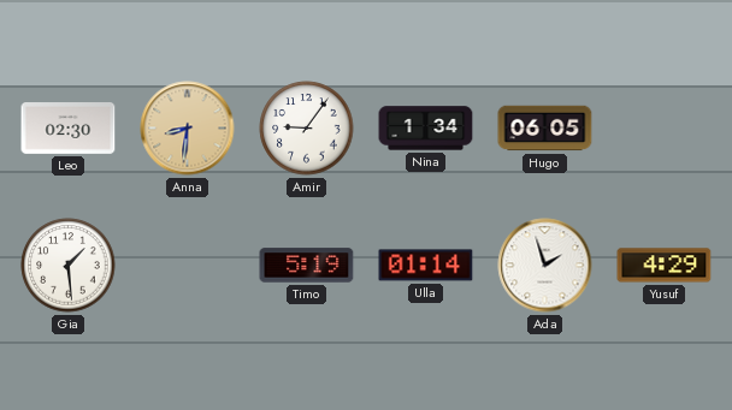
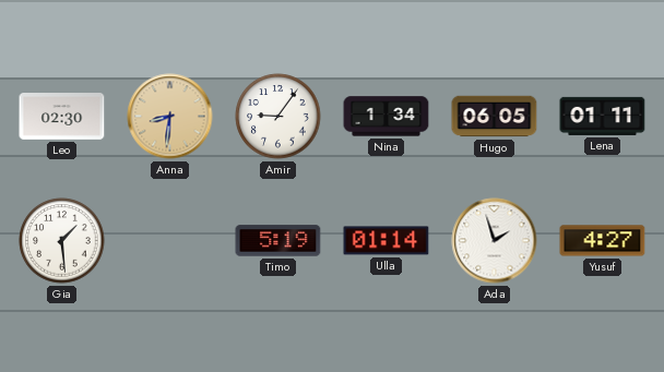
Lena: none -> 01:11 (603, 116)
Yusuf: 4:29 -> 4:27 (603, 241)
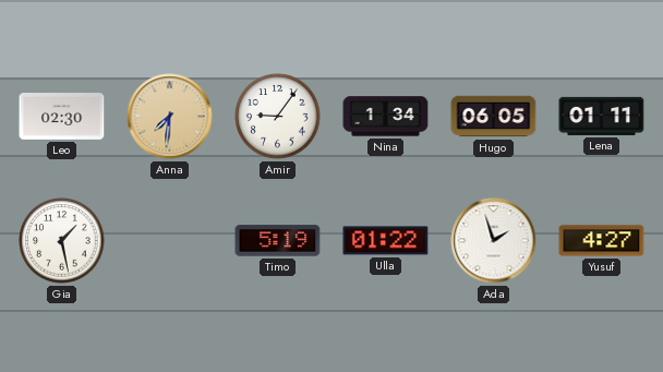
Anna: 8:31 -> 7:31 (170, 117)
Gia: 1:29 -> 1:28 (62, 241)
Ulla: 01:14 -> 01:22 (386, 241)
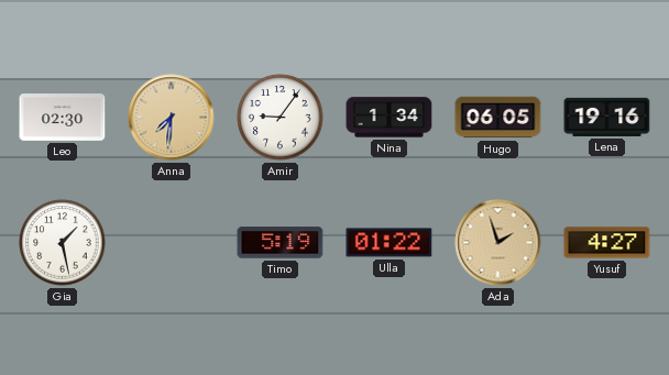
Lena: 01:11 -> 19:16 (607, 117)
Ada dial: white -> champagne (498, 243)
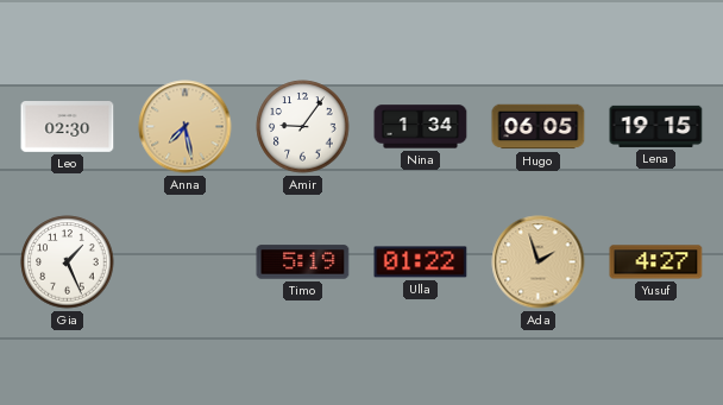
Anna: 7:31 -> 7:28 (186, 127)
Lena: 19:16 -> 19:15 (656, 126)
Gia: 1:28 -> 1:26 (68, 262)
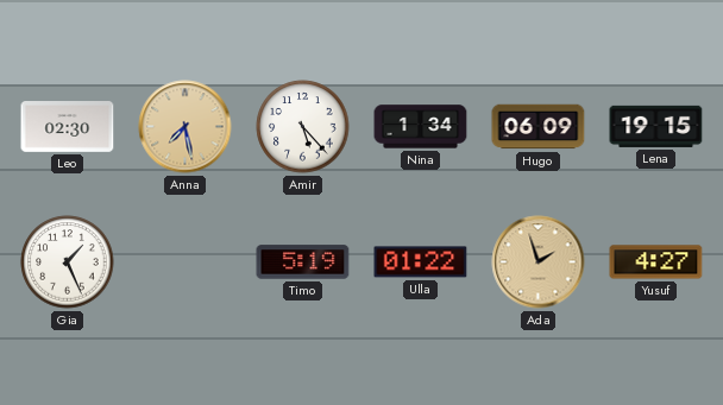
Amir: 9:06 -> 5:23 (303, 127)
Hugo: 06:05 -> 06:09 (539, 127)
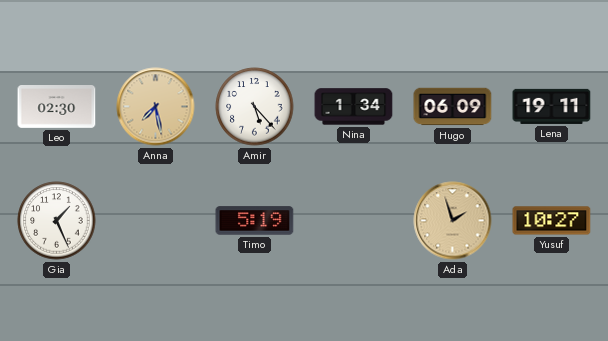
Lena: 19:15 -> 19:11 (552, 106)
Ulla: 01:22 -> none (421, 262)
Yusuf: 4:27 -> 10:27 (552, 221)
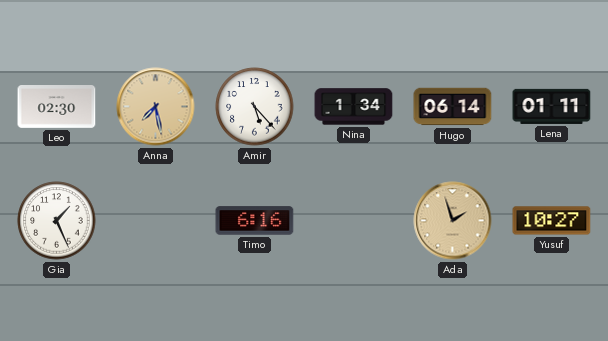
Hugo: 06:09 -> 06:14 (453, 107)
Lena: 19:11 -> 01:11 (552, 106)
Timo: 5:19 -> 6:16 (255, 221)
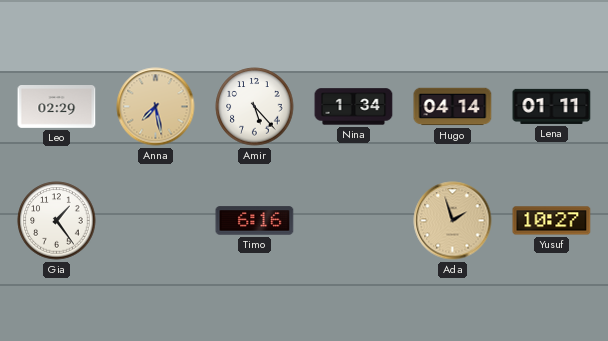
Leo: 02:30 -> 02:29 (57, 107)
Hugo: 06:14 -> 04:14 (453, 107)
Gia: 1:26 -> 1:24 (57, 221)
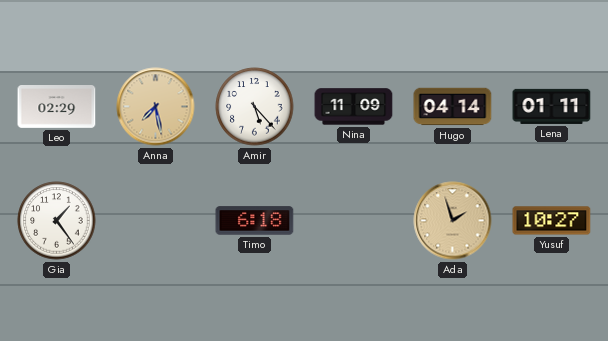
Nina: 1:34 -> 11:09 (354, 107)
Timo: 6:16 -> 6:18 (255, 221)
